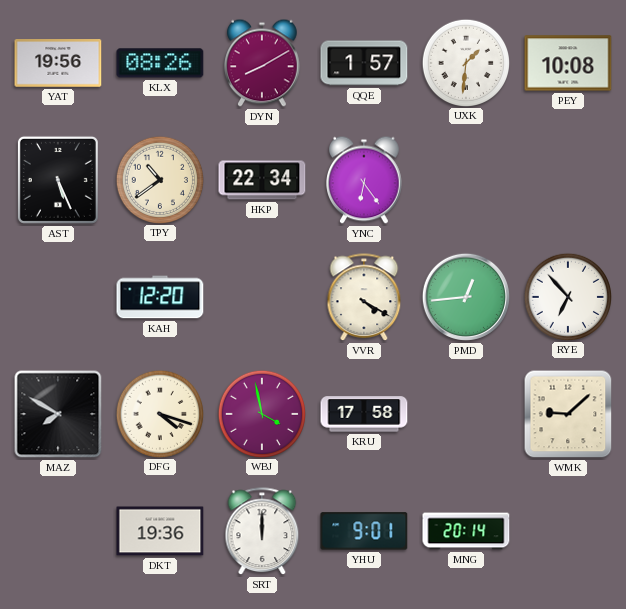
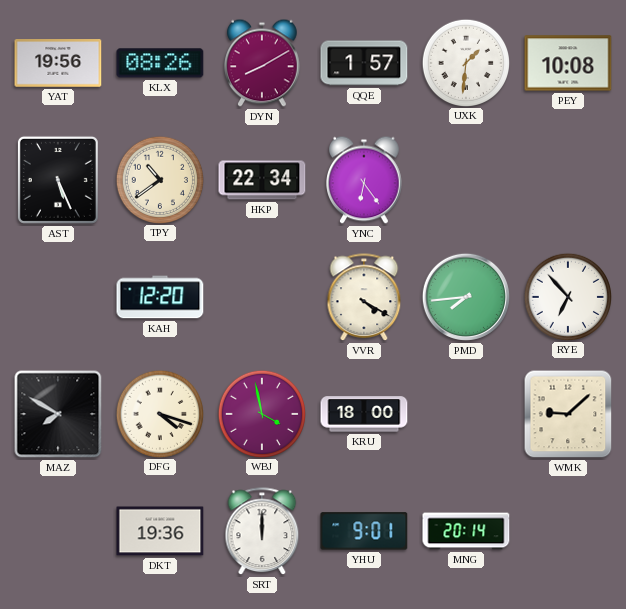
PMD: 12:44 -> 7:44 (466, 297)
KRU: 17:58 -> 18:00 (364, 414)
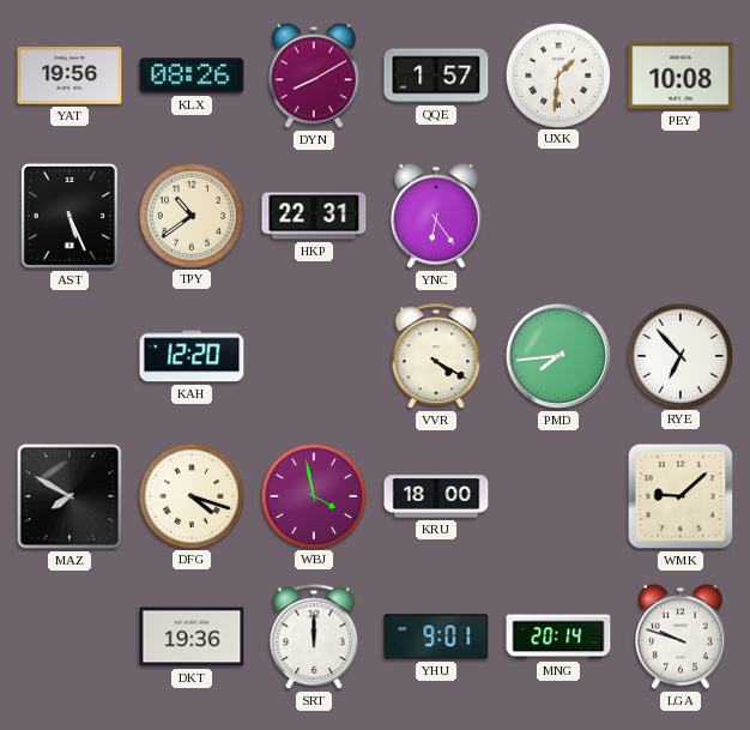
HKP: 22:34 -> 22:31 (314, 216)
LGA: none -> 9:48 (682, 637)
